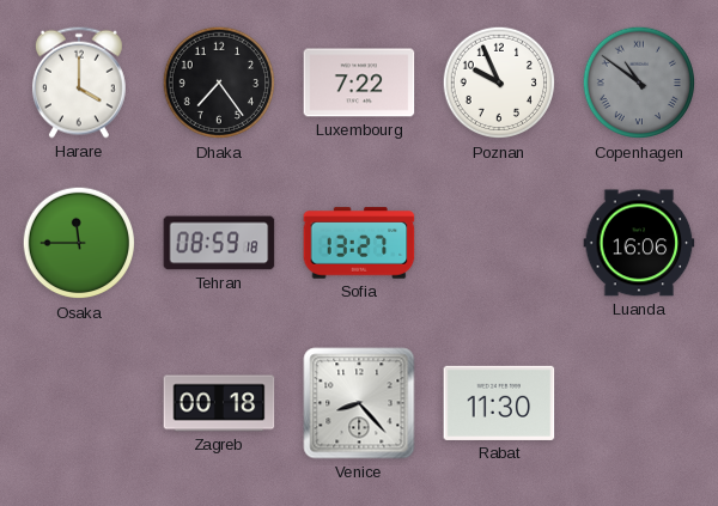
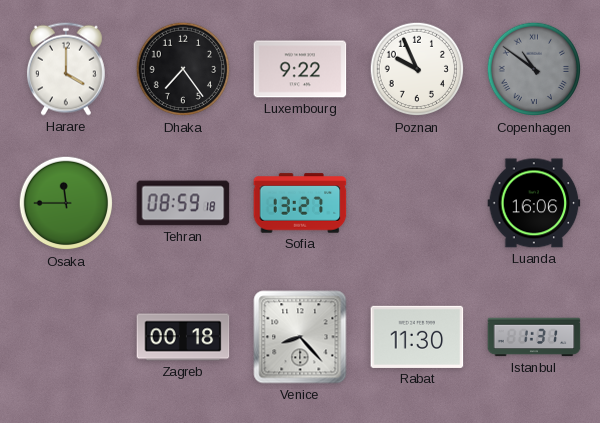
Luxembourg: 7:22 -> 9:22 (300, 69)
Istanbul: none -> 1:31 (534, 337)
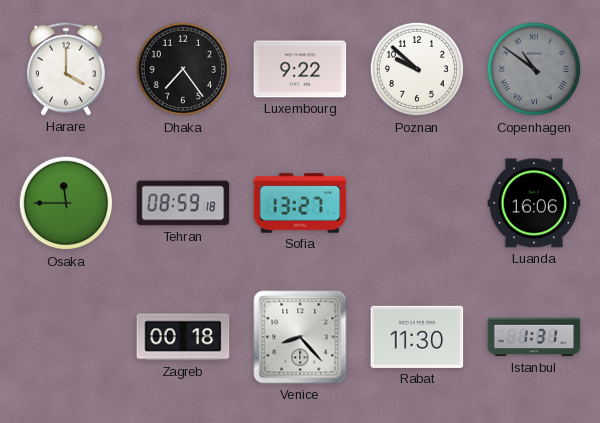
Poznan: 9:56 -> 9:52 (417, 69)
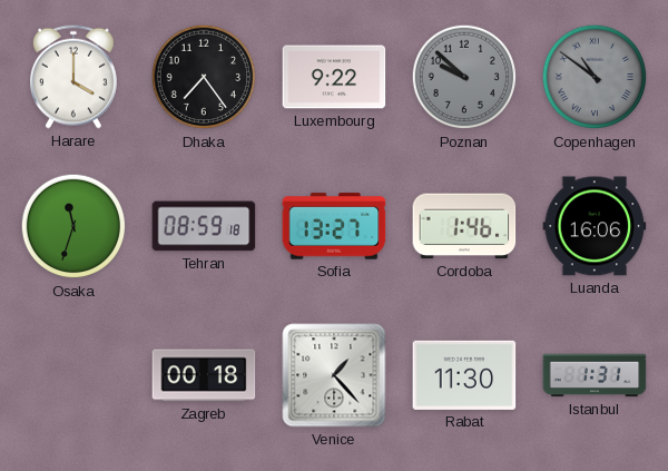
Poznan dial: white -> grey (464, 77)
Osaka: 11:45 -> 11:33 (73, 226)
Cordoba: none -> 1:46 (464, 226)
Venice: 8:23 -> 1:23 (334, 375)
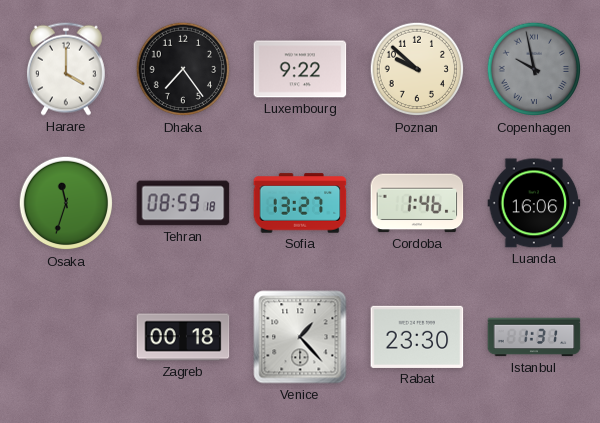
Poznan dial: grey -> cream (417, 69)
Copenhagen: 10:51 -> 9:58 (534, 69)
Rabat: 11:30 -> 23:30 (417, 337)
